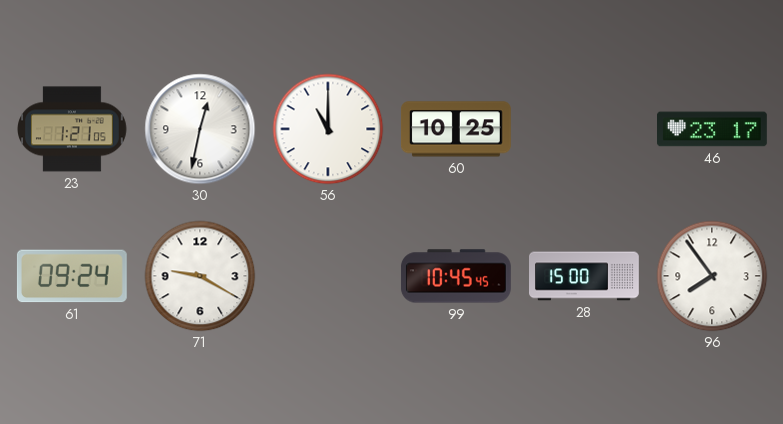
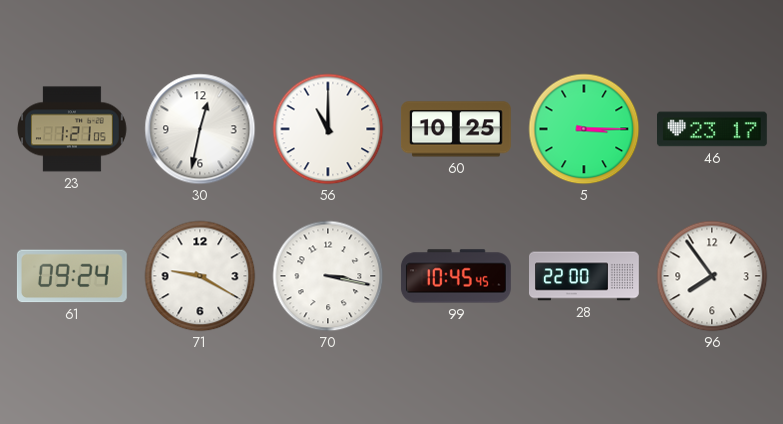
5: none -> 3:15 (584, 129)
70: none -> 3:17 (328, 276)
28: 15:00 -> 22:00 (585, 276)
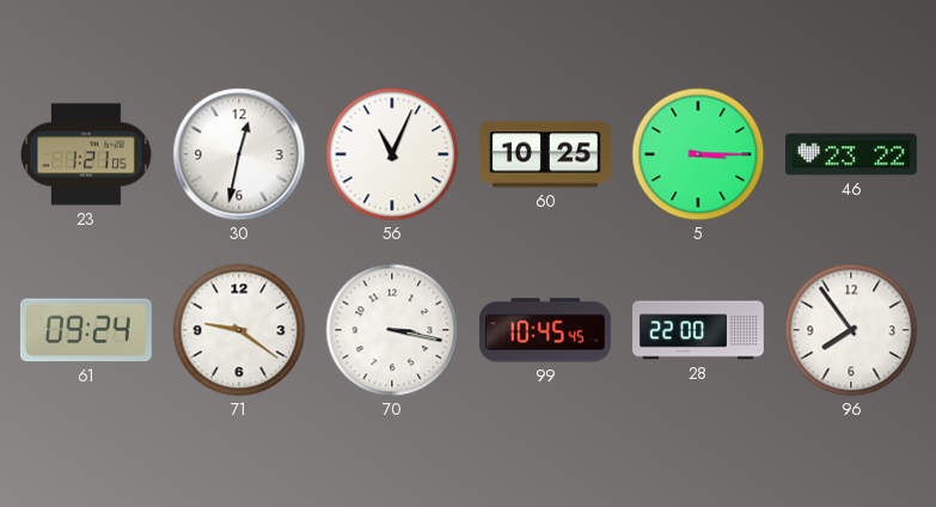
56: 11:00 -> 11:04 (392, 154)
46: 23:17 -> 23:22 (852, 154)
71: 9:20 -> 9:21 (239, 330)
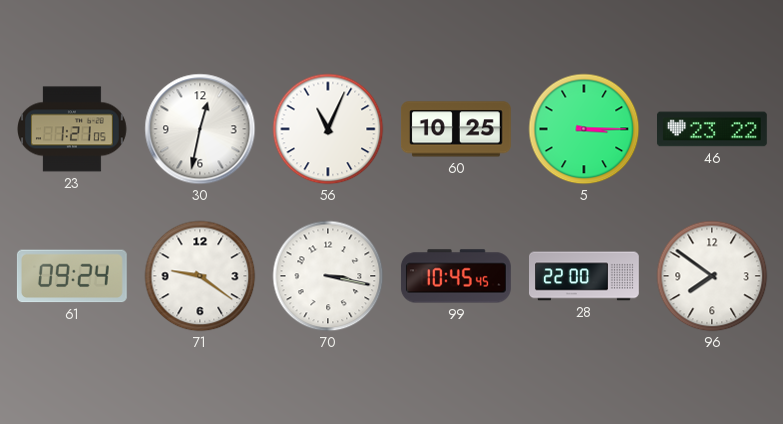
96: 7:54 -> 7:51 (712, 276)
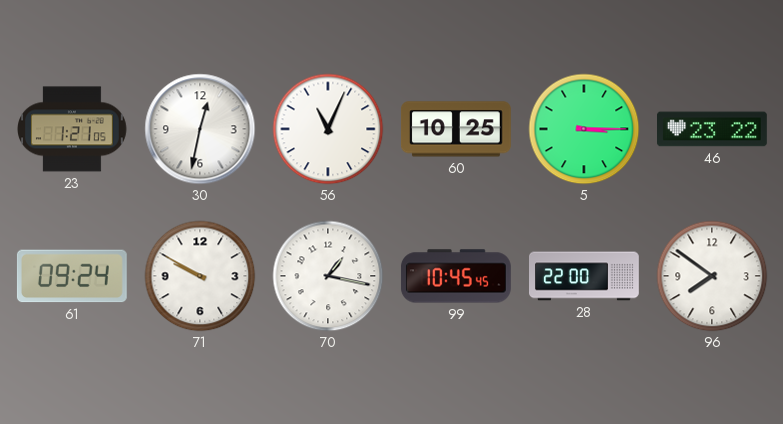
71: 9:21 -> 9:50 (200, 276)
70: 3:17 -> 1:17 (328, 276)
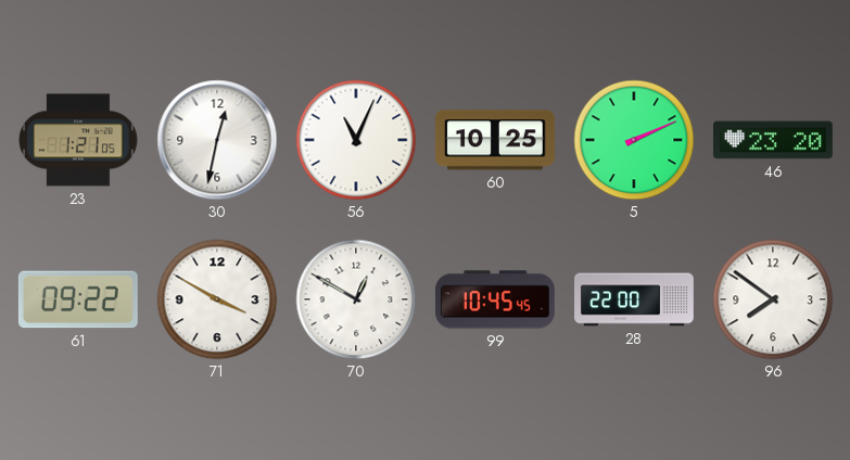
5: 3:15 -> 2:11 (634, 140)
46: 23:22 -> 23:20 (774, 140)
61: 09:24 -> 09:22 (78, 299)
71: 9:50 -> 3:50 (217, 299)
70: 1:17 -> 12:50 (356, 299)
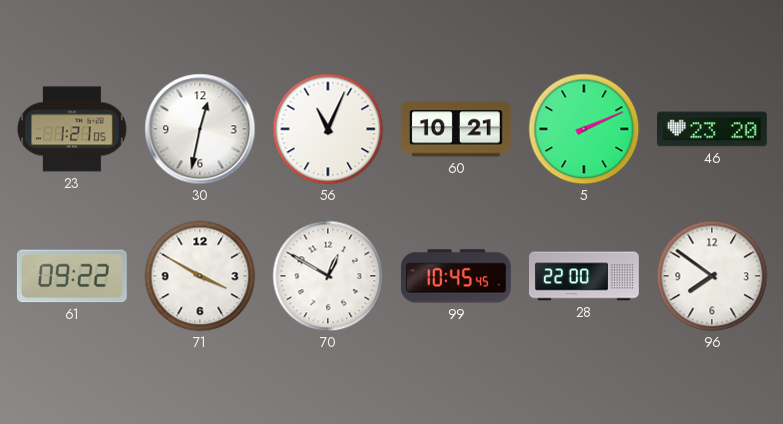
60: 10:25 -> 10:21 (456, 129)
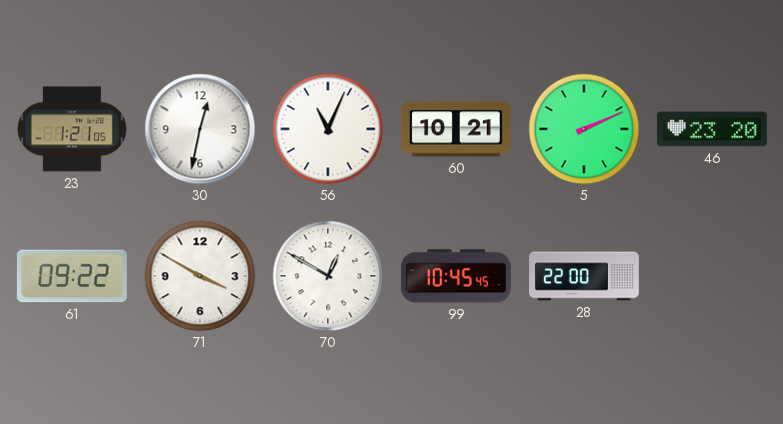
96: 7:51 -> none (712, 276)
